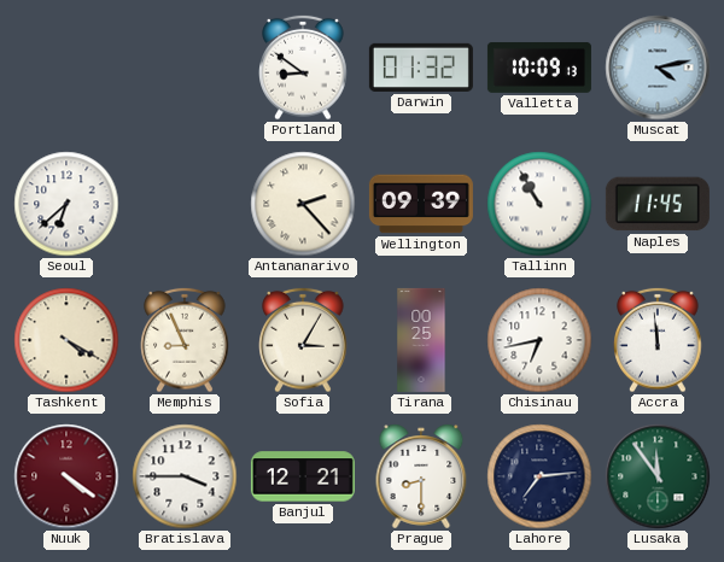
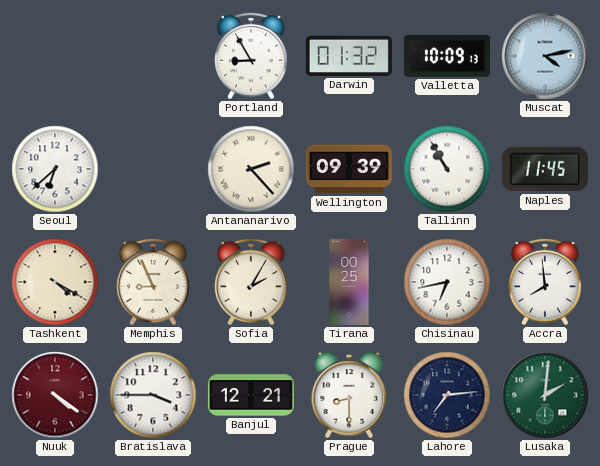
Portland: 8:51 -> 8:55 (251, 56)
Sofia: 3:05 -> 2:05 (251, 282)
Accra: 11:59 -> 7:59 (545, 282)
Lusaka: 11:54 -> 2:01 (545, 395)
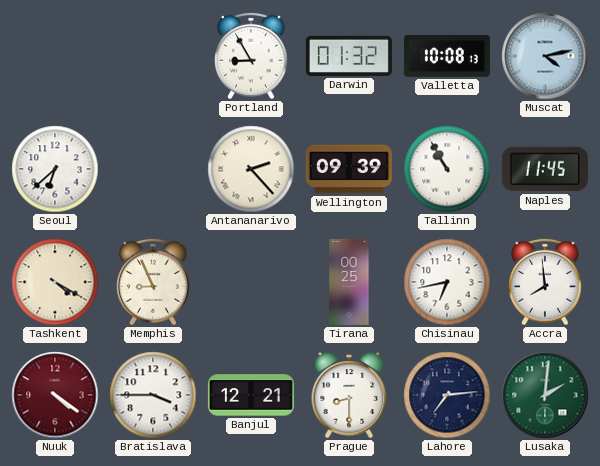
Valletta: 10:09 -> 10:08 (447, 56)
Sofia: 2:05 -> none (251, 282)
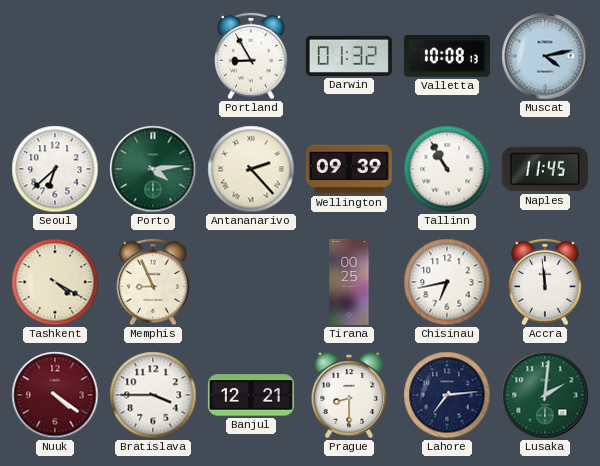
Porto: none -> 4:14 (153, 169)
Accra: 7:59 -> 11:59 (545, 282)
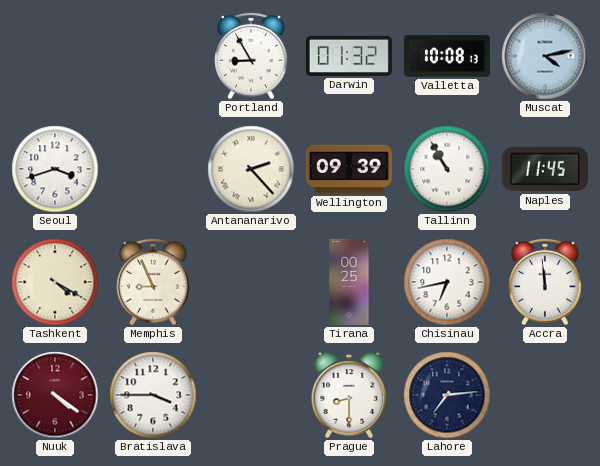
Seoul: 6:38 -> 3:42 (55, 169)
Porto: 4:14 -> none (153, 169)
Banjul: 12:21 -> none (251, 395)
Lusaka: 2:01 -> none (545, 395)
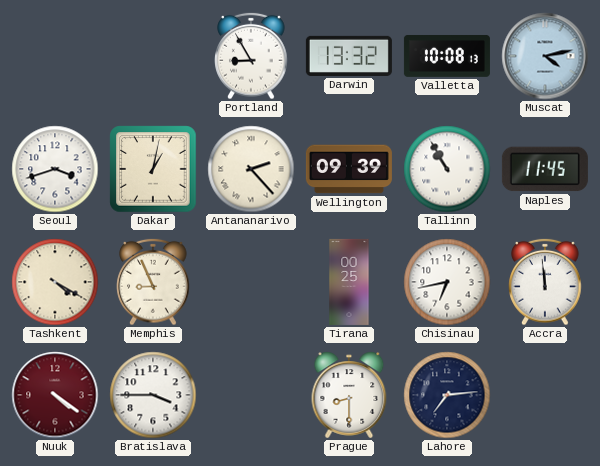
Darwin: 01:32 -> 13:32 (349, 56)
Dakar: none -> 1:02 (153, 169)
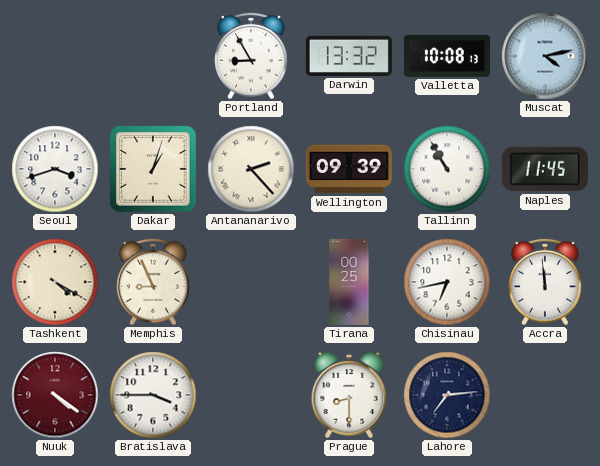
Dakar: 1:02 -> 1:03 (153, 169)
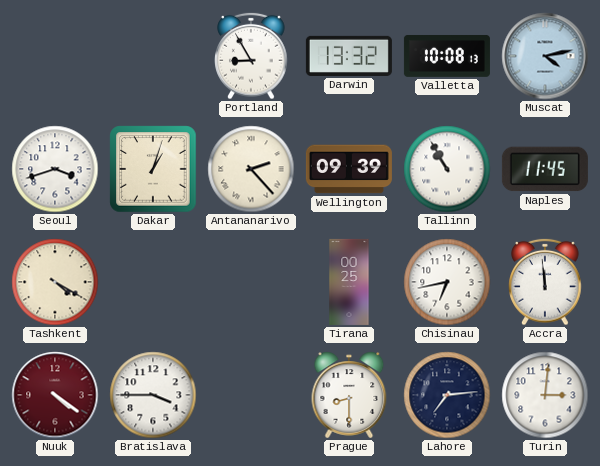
Memphis: 8:56 -> none (153, 282)
Turin: none -> 3:01 (545, 395)
